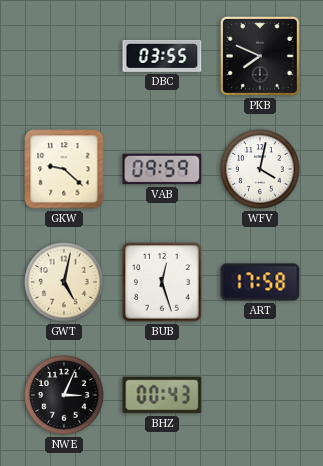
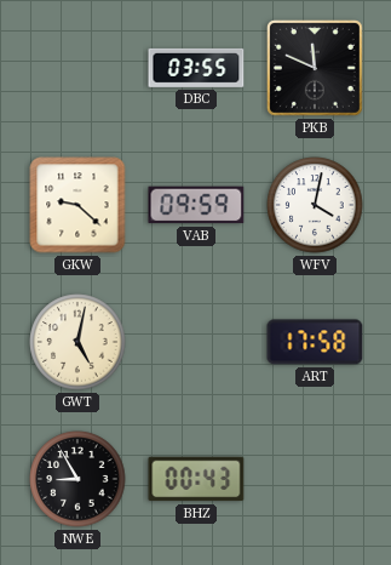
PKB: 7:49 -> 11:49 (315, 68)
BUB: 12:27 -> none (162, 282)
NWE: 3:04 -> 8:55 (77, 479)
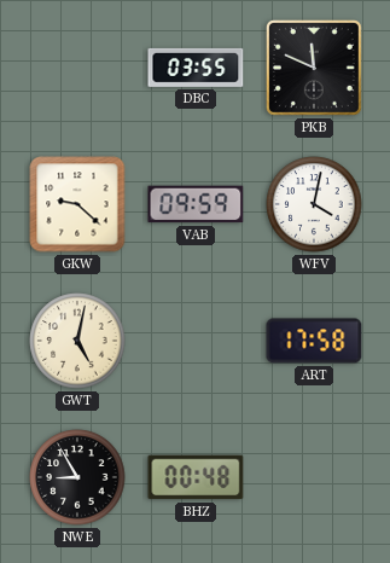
BHZ: 00:43 -> 00:48 (196, 477)
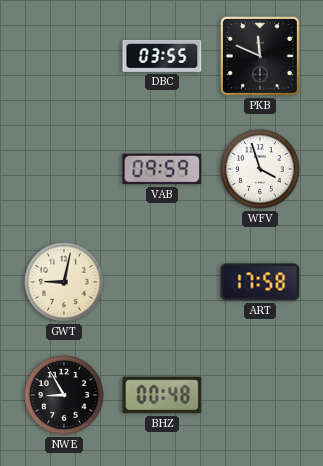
GKW: 9:22 -> none (77, 204)
WFV: 4:02 -> 3:57 (260, 169)
GWT: 5:02 -> 9:02 (64, 282)
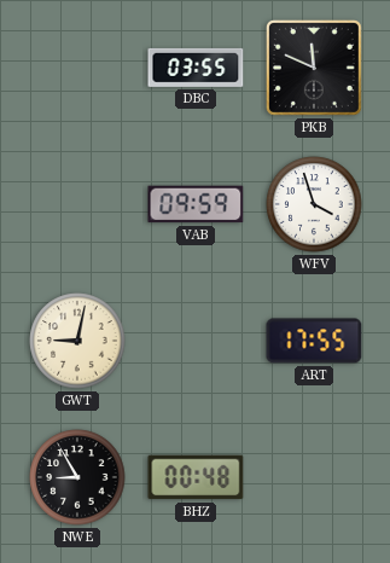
ART: 17:58 -> 17:55 (314, 341)
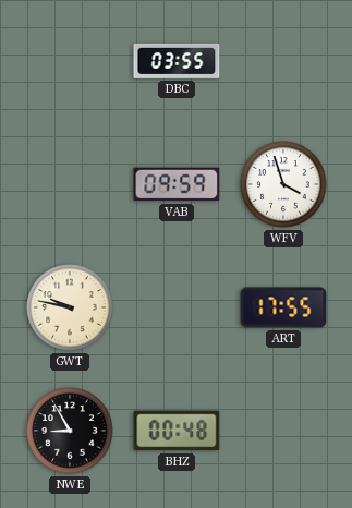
PKB: 11:49 -> none (314, 68)
GWT: 9:02 -> 9:47 (70, 307)
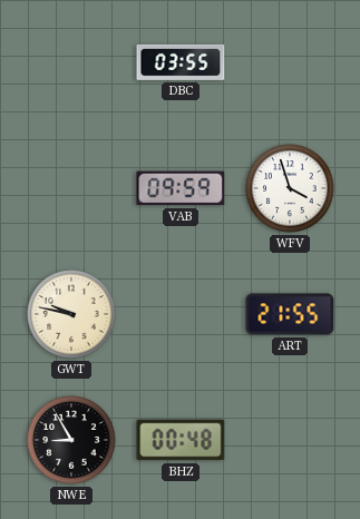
ART: 17:55 -> 21:55 (290, 314)
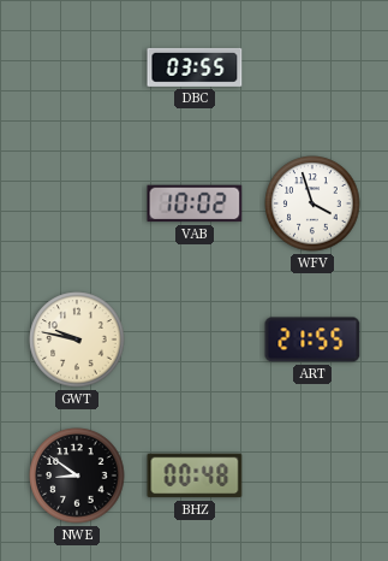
VAB: 09:59 -> 10:02 (195, 203)
NWE: 8:55 -> 8:51 (77, 476)
